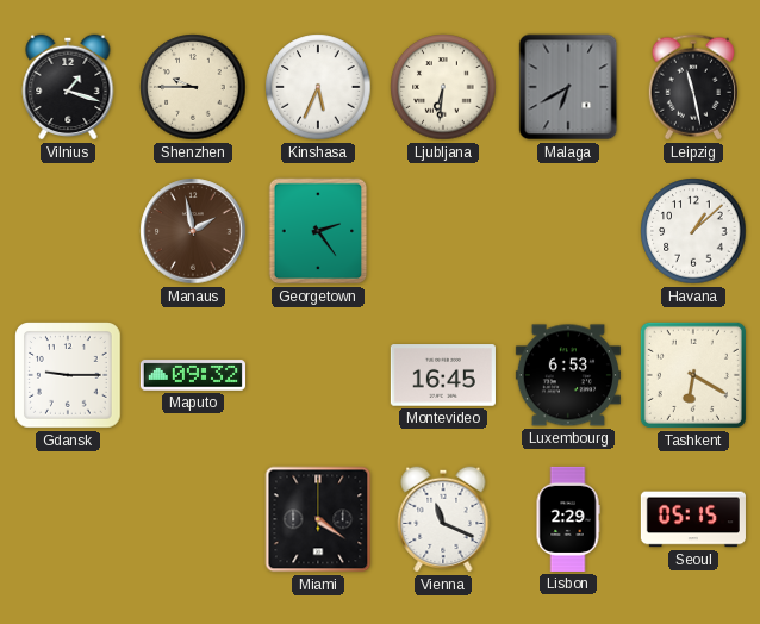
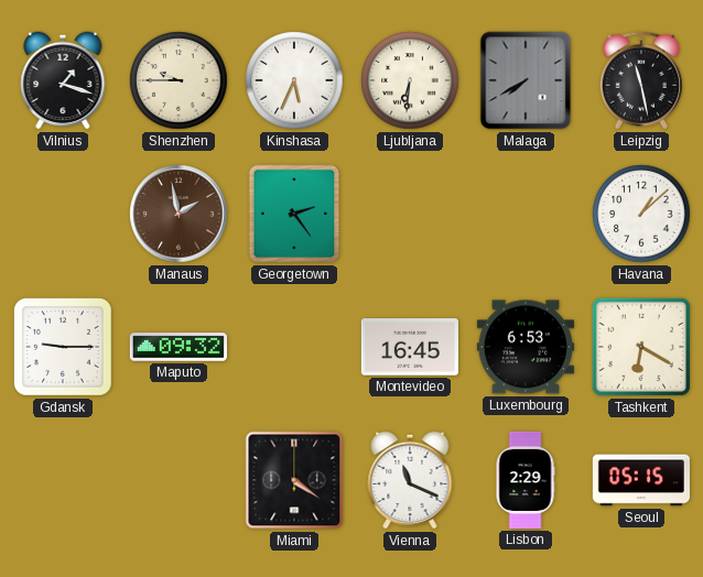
Malaga: 6:40 -> 7:40 (526, 80)
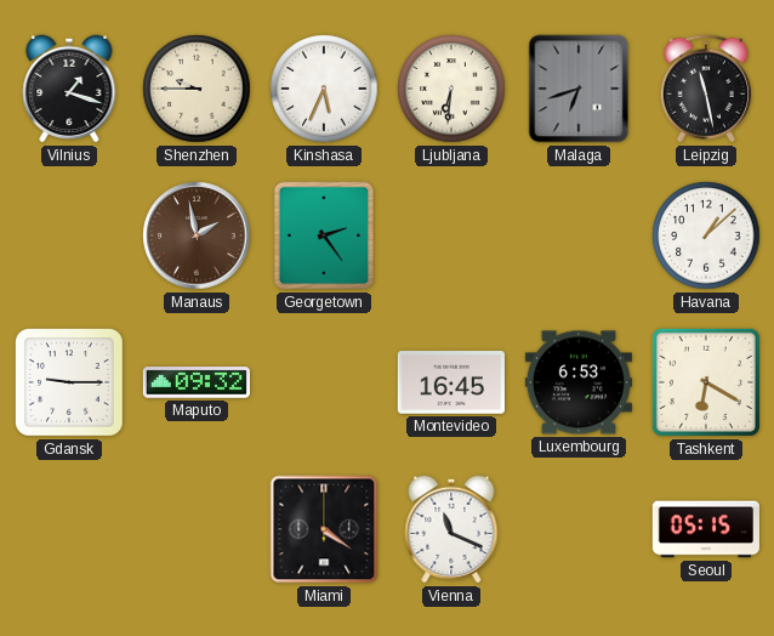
Malaga: 7:40 -> 6:42 (579, 89)
Lisbon: 2:29 -> none (526, 480)
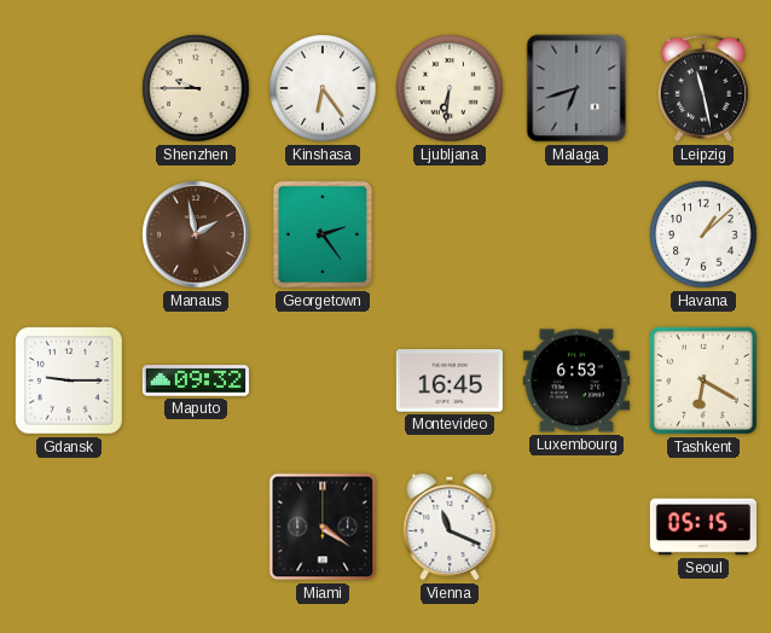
Vilnius: 1:18 -> none (69, 89)
Kinshasa: 5:34 -> 6:24 (323, 88)
